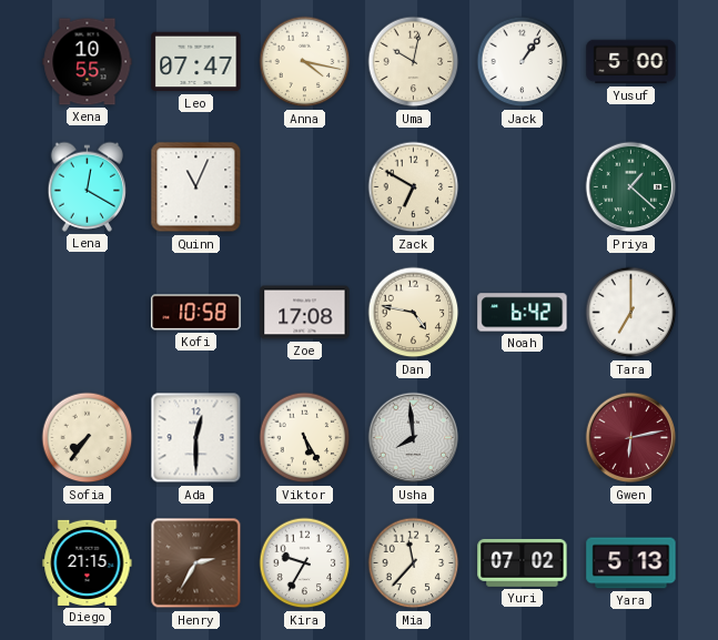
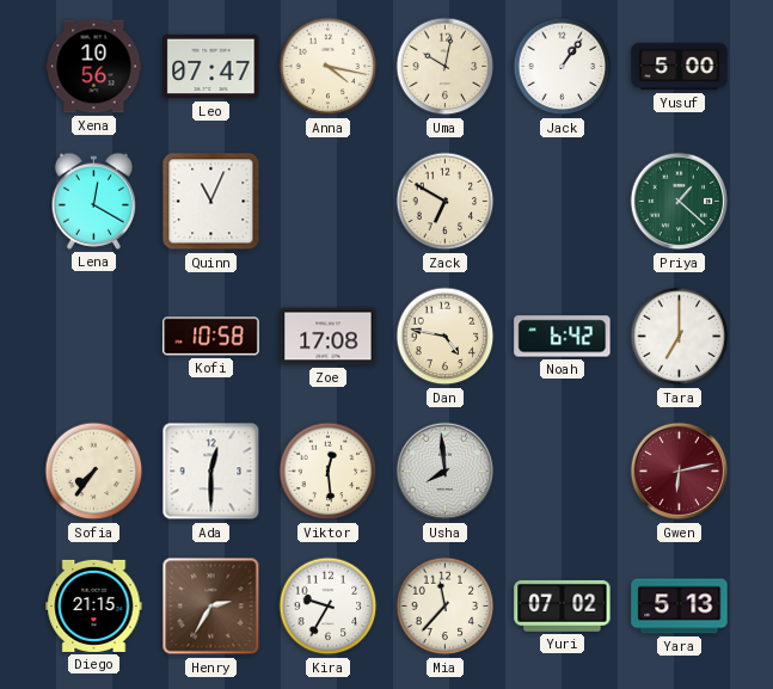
Xena: 10:55 -> 10:56 (94, 67)
Viktor: 5:25 -> 12:29 (329, 472)
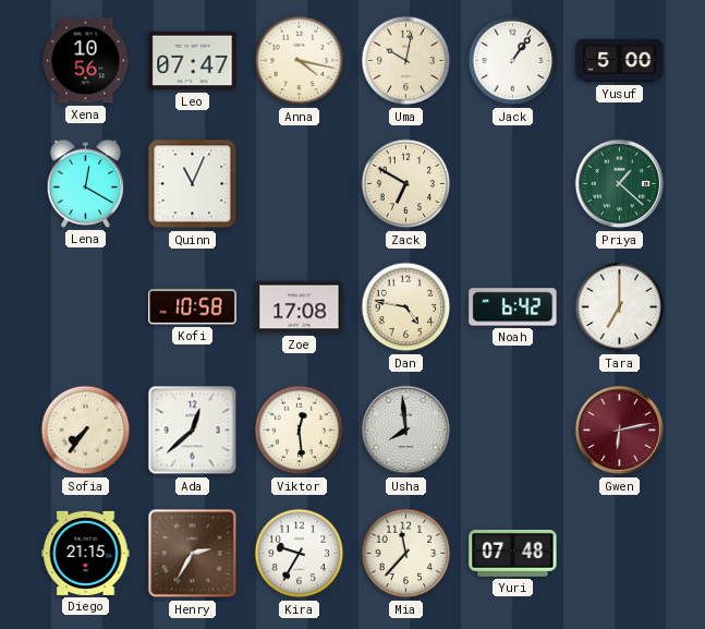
Ada: 12:30 -> 12:38 (193, 431)
Yuri: 07:02 -> 07:48 (513, 553)
Yara: 5:13 -> none (680, 607)
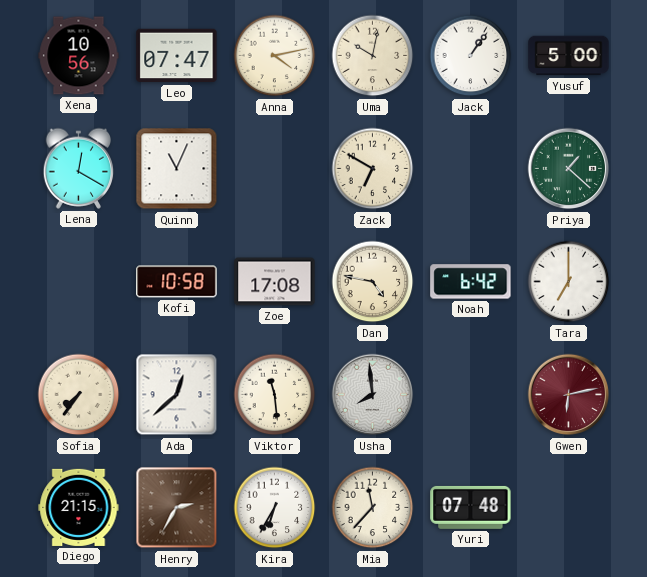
Anna: 4:17 -> 4:13 (275, 56)
Viktor: 12:29 -> 11:29 (275, 395)
Kira: 9:35 -> 6:35 (275, 508)
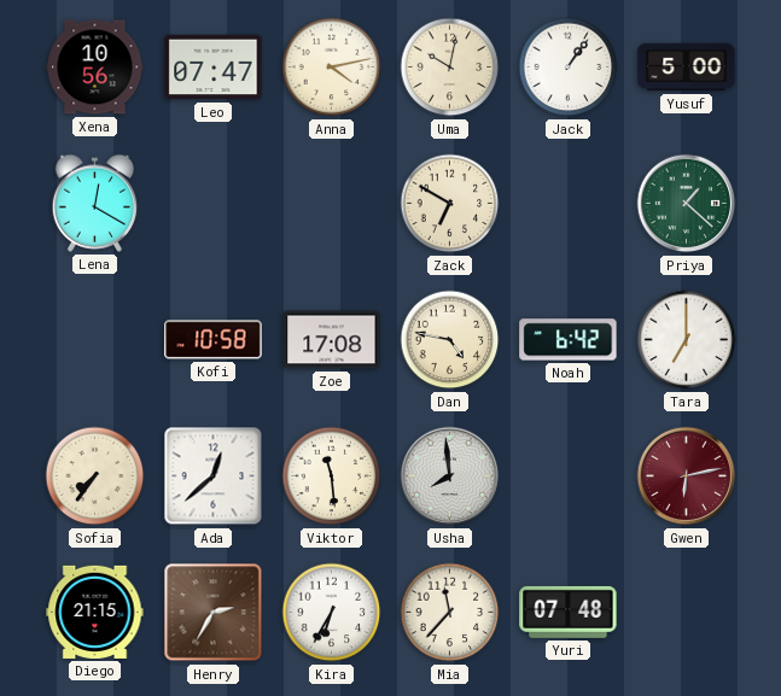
Quinn: 11:04 -> none (177, 169)
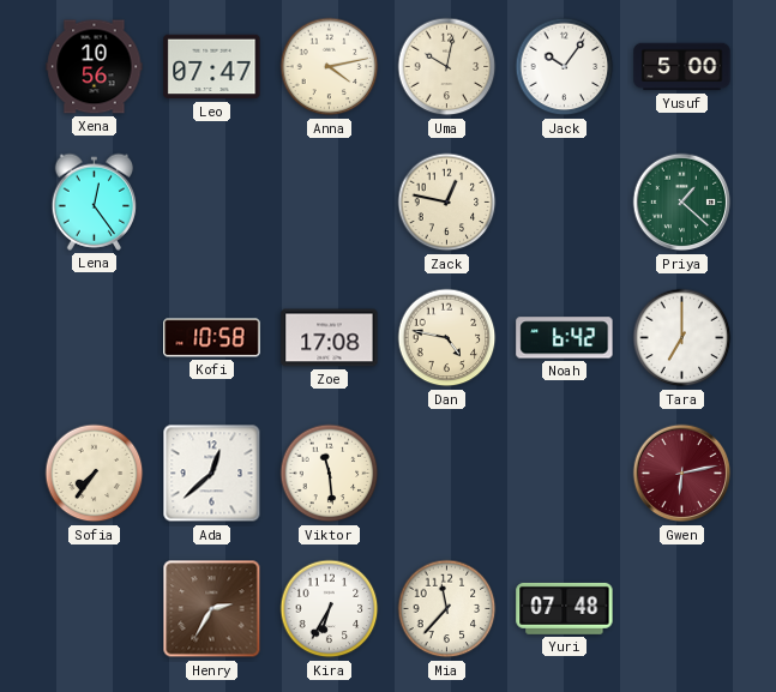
Jack: 1:06 -> 10:06 (565, 67)
Lena: 12:20 -> 12:24 (95, 201)
Zack: 6:50 -> 12:47 (447, 203)
Usha: 7:59 -> none (450, 476)
Diego: 21:15 -> none (95, 612)
